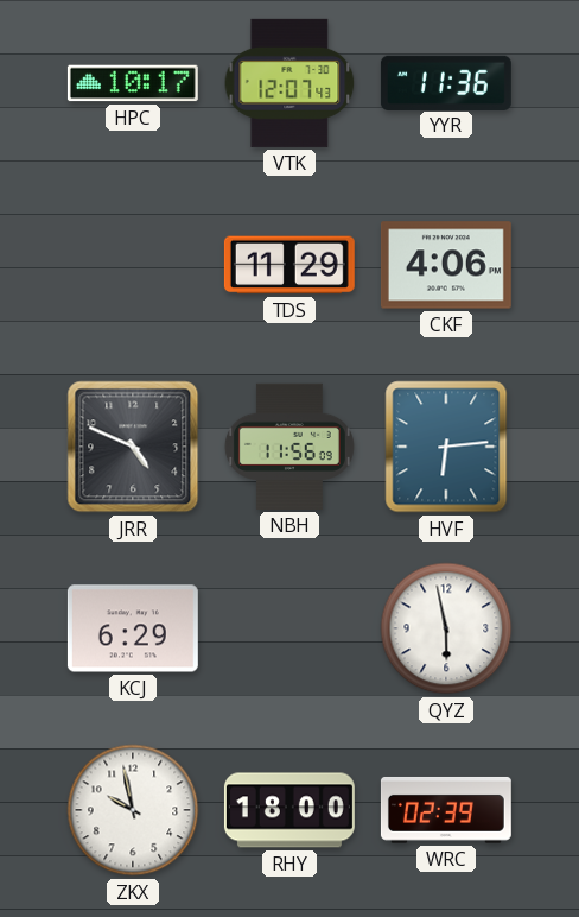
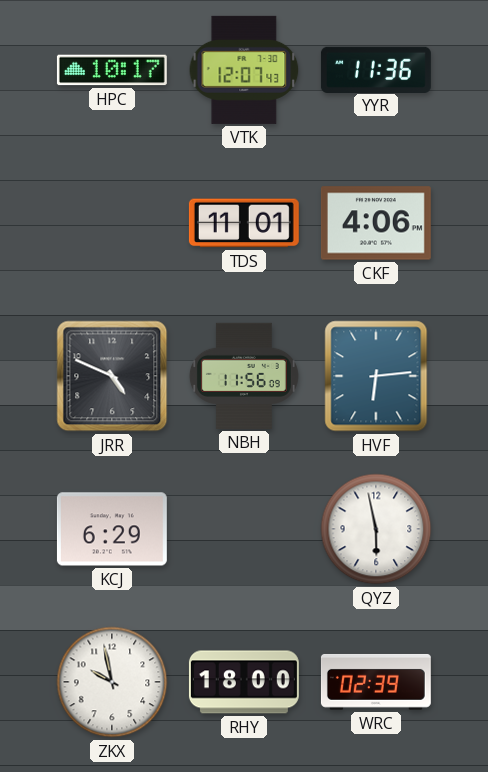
TDS: 11:29 -> 11:01 (244, 223)
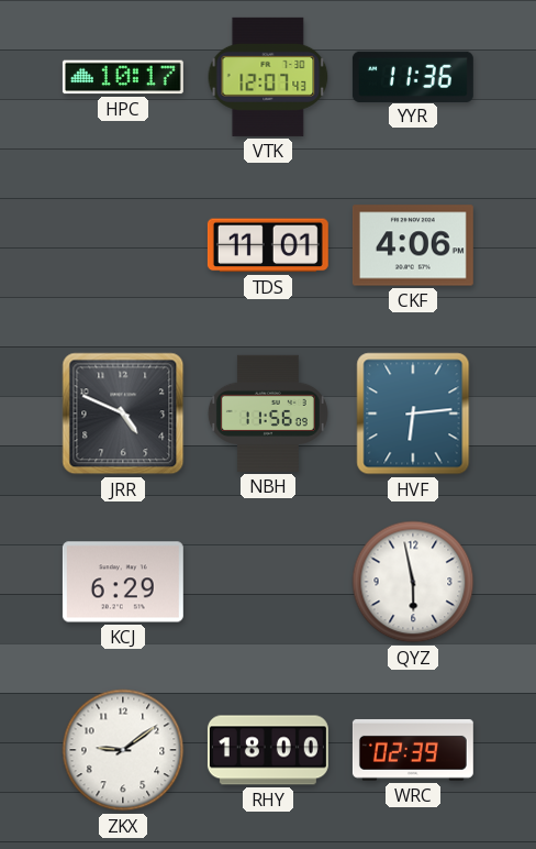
ZKX: 9:58 -> 9:09 (123, 750)
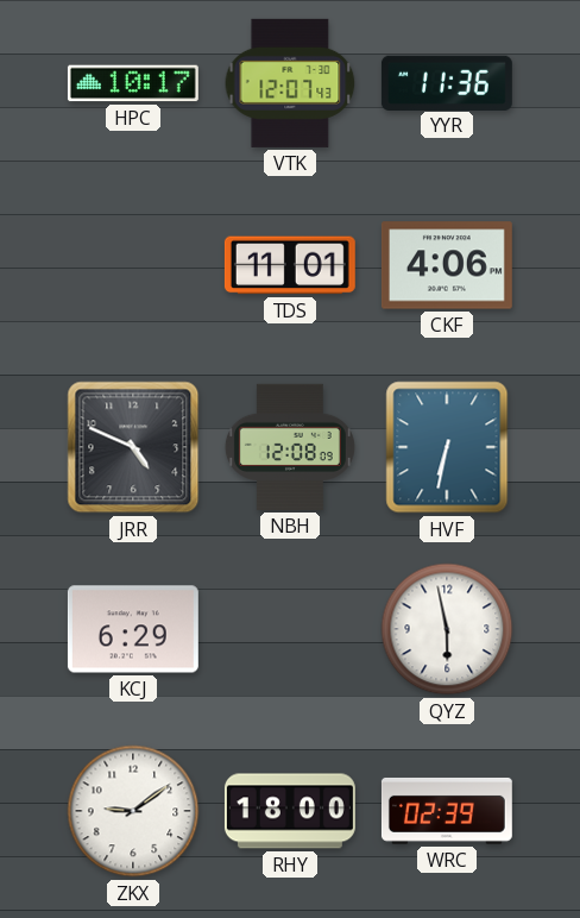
NBH: 11:56 -> 12:08 (290, 447)
HVF: 6:14 -> 6:32 (447, 447)
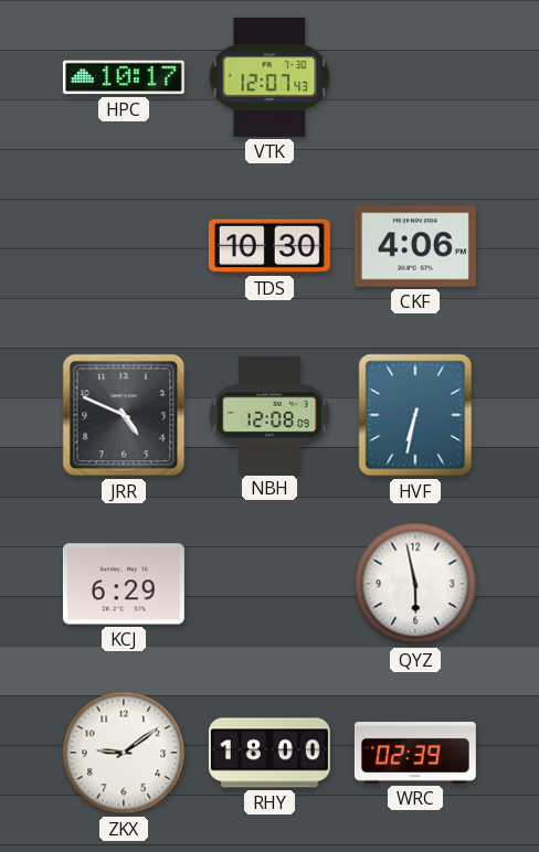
YYR: 11:36 -> none (447, 82)
TDS: 11:01 -> 10:30 (269, 246)
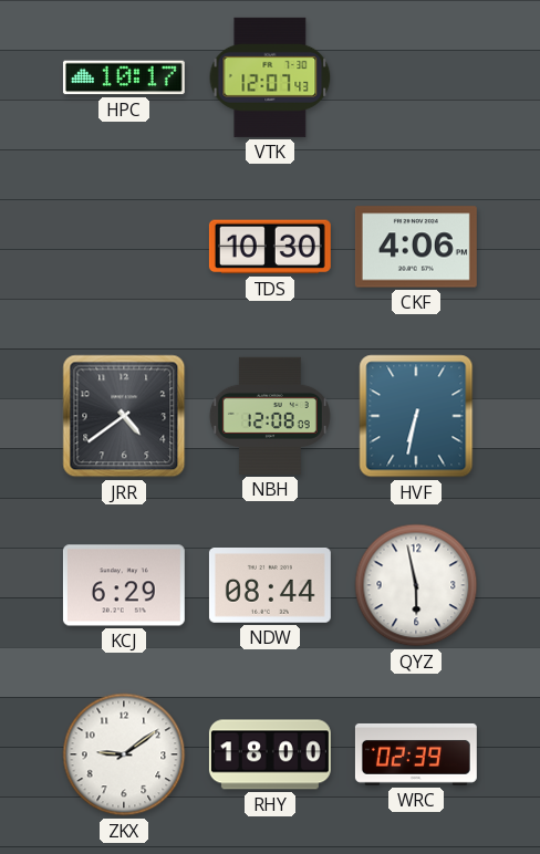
JRR: 4:49 -> 4:39 (124, 416)
NDW: none -> 08:44 (270, 586)
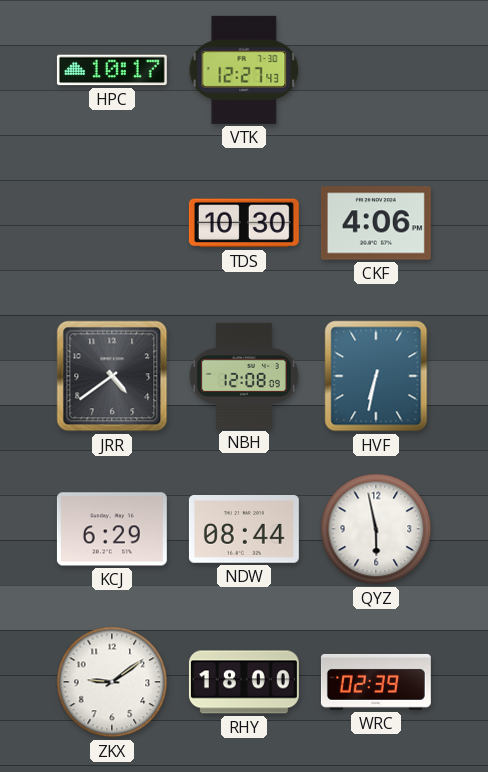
VTK: 12:07 -> 12:27 (244, 70)
